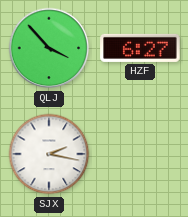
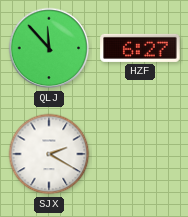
QLJ: 3:53 -> 11:53 (49, 48)
SJX: 2:17 -> 2:20 (49, 154)
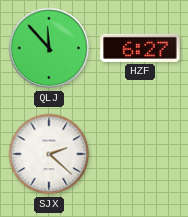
SJX: 2:20 -> 2:22 (49, 154)
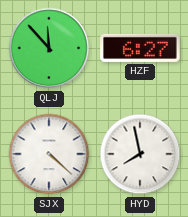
SJX: 2:22 -> 4:22 (49, 154)
HYD: none -> 7:58 (140, 154)
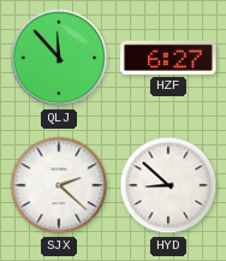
SJX: 4:22 -> 2:22 (59, 185)
HYD: 7:58 -> 8:52 (168, 185)
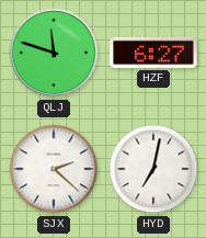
QLJ: 11:53 -> 11:48 (54, 53)
HYD: 8:52 -> 7:02 (153, 169)
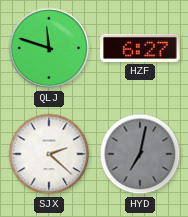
HYD dial: white -> grey (140, 154)
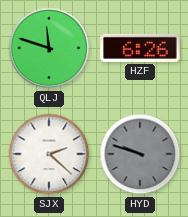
HZF: 6:27 -> 6:26 (140, 48)
HYD: 7:02 -> 9:48 (140, 154)
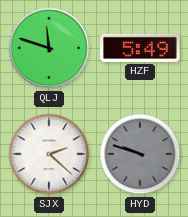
HZF: 6:26 -> 5:49 (140, 48)
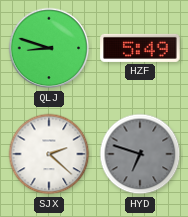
QLJ: 11:48 -> 8:48 (49, 48)
HYD: 9:48 -> 6:48 (140, 154)
